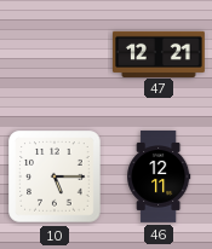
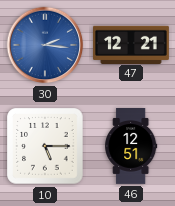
30: none -> 2:16 (45, 45)
46: 12:11 -> 12:51 (131, 147)
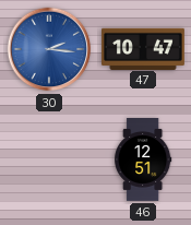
47: 12:21 -> 10:47 (144, 48)
10: 5:15 -> none (45, 146)
